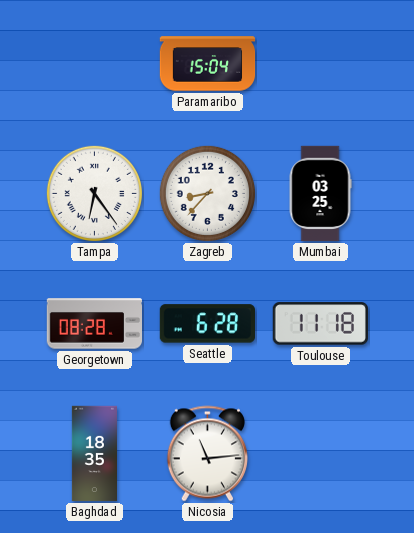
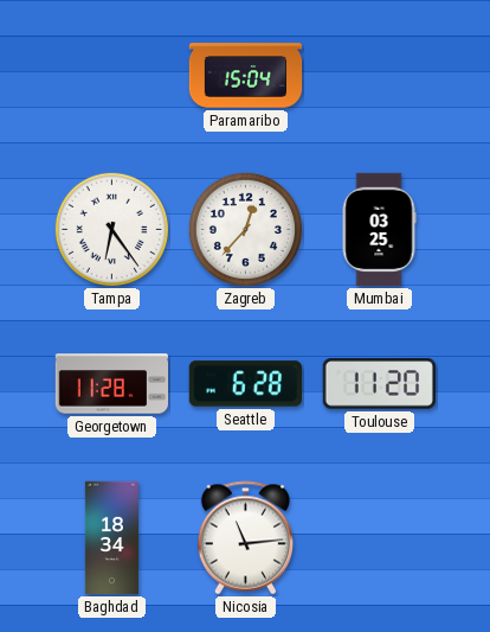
Zagreb: 8:37 -> 12:37 (245, 229)
Georgetown: 08:28 -> 11:28 (111, 384)
Toulouse: 11:18 -> 11:20 (379, 384)
Baghdad: 18:35 -> 18:34 (111, 538)
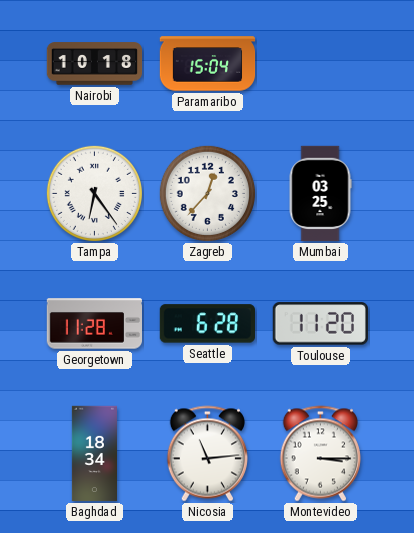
Nairobi: none -> 10:18 (95, 64)
Montevideo: none -> 3:15 (320, 454)
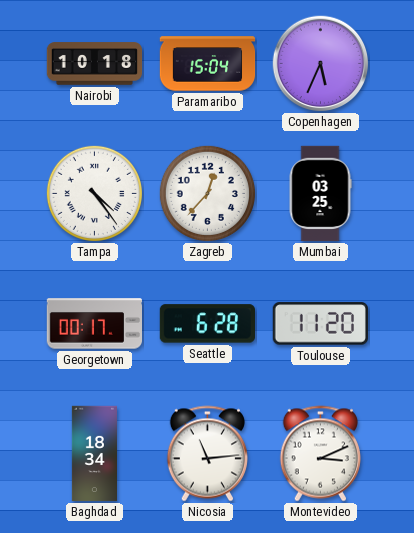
Copenhagen: none -> 5:34 (321, 64)
Tampa: 6:24 -> 4:24 (94, 193)
Georgetown: 11:28 -> 00:17 (94, 324)
Montevideo: 3:15 -> 3:11 (320, 454)
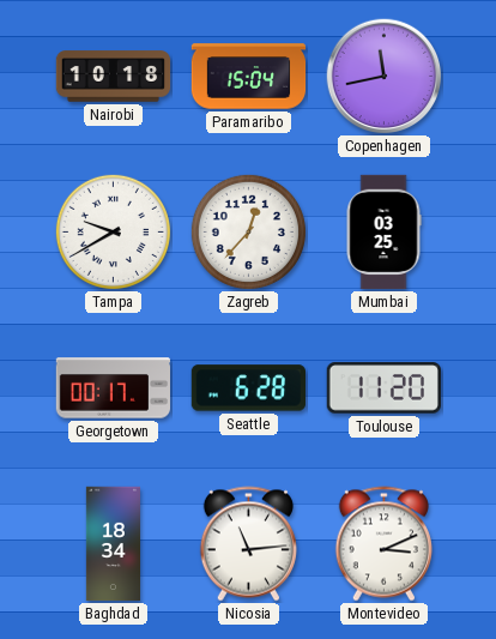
Copenhagen: 5:34 -> 11:43 (385, 77)
Tampa: 4:24 -> 9:40 (113, 231)
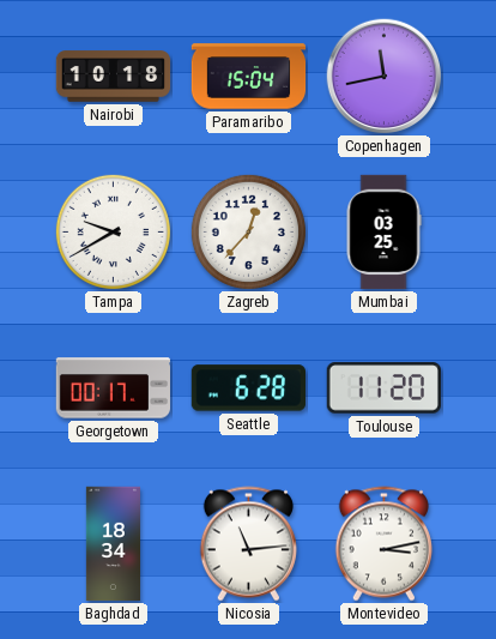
Montevideo: 3:11 -> 3:13 (383, 544)
